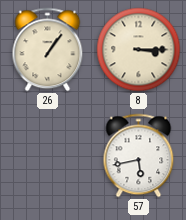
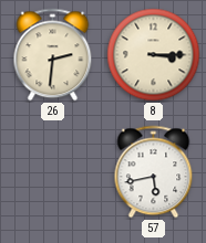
26: 1:06 -> 2:31 (53, 55)
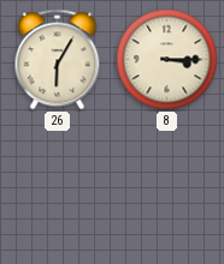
26: 2:31 -> 6:05 (58, 60)
57: 5:43 -> none (154, 172)
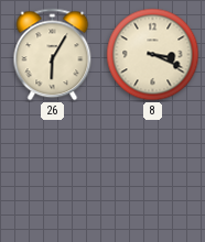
8: 3:15 -> 3:19 (153, 55)
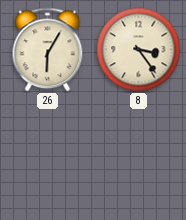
8: 3:19 -> 3:24 (139, 50)
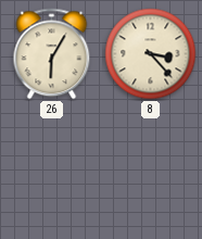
8: 3:24 -> 3:23 (151, 54)
